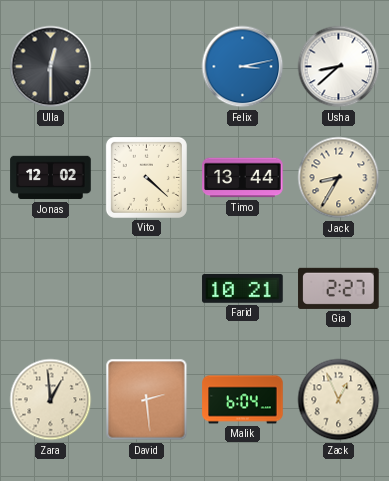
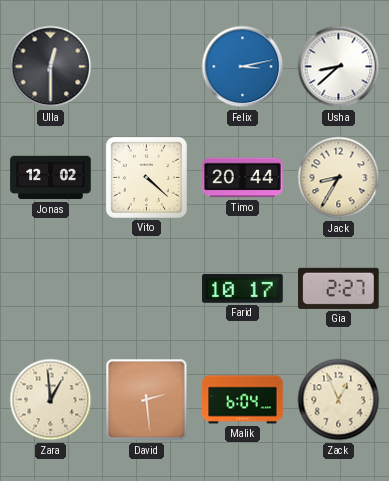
Timo: 13:44 -> 20:44 (243, 178)
Farid: 10:21 -> 10:17 (243, 289)
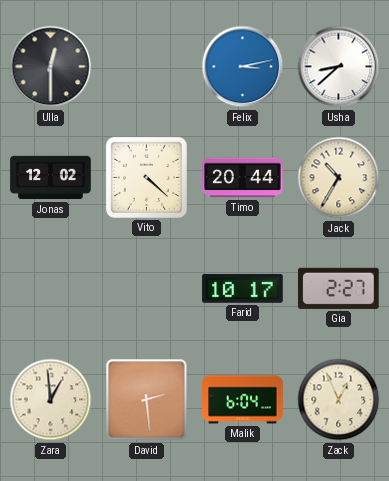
Jack: 8:35 -> 10:35 (339, 178)
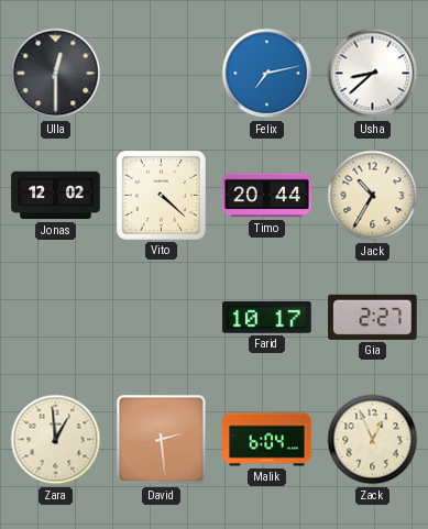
Felix: 3:13 -> 7:13 (267, 74)
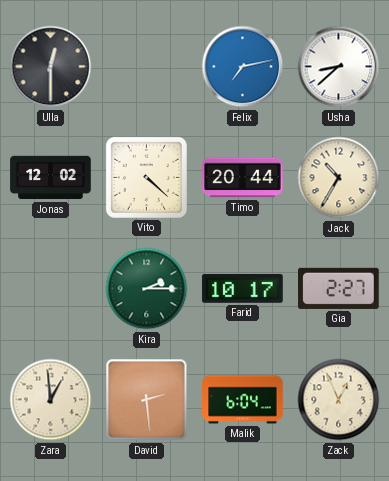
Kira: none -> 2:15 (147, 289)
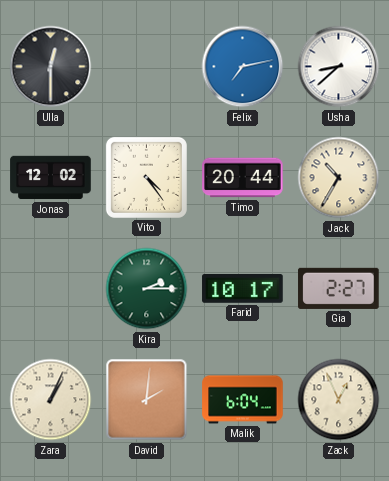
Vito: 4:22 -> 4:24 (146, 177)
Zara: 12:59 -> 1:04 (51, 400)
David: 2:29 -> 2:01 (147, 400)
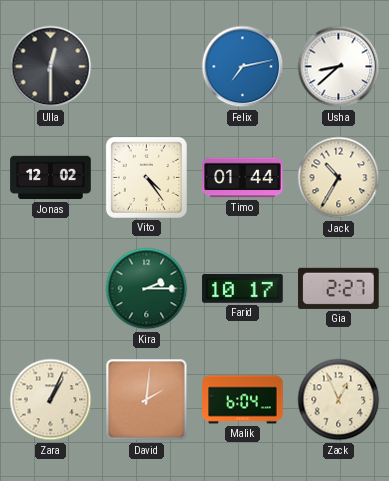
Timo: 20:44 -> 01:44 (243, 178)
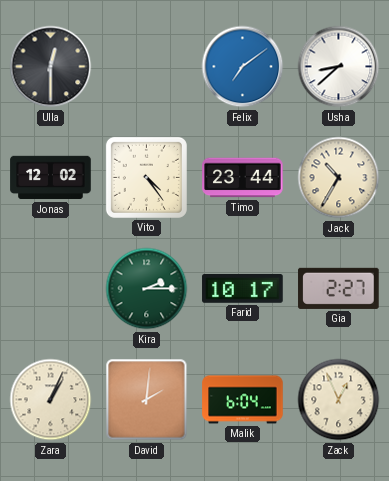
Felix: 7:13 -> 7:09 (243, 67)
Timo: 01:44 -> 23:44 (243, 178)
